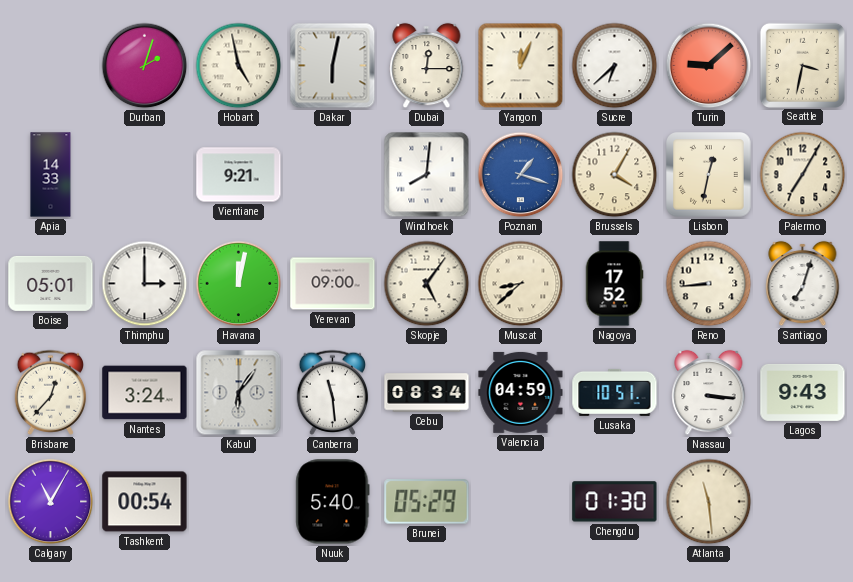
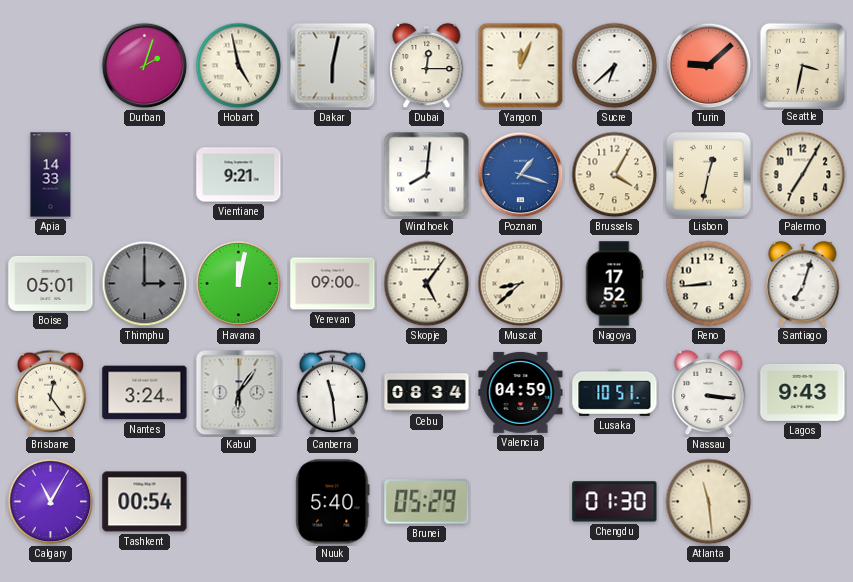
Thimphu dial: white -> grey (145, 284)
Brisbane: 12:37 -> 12:24 (51, 392)
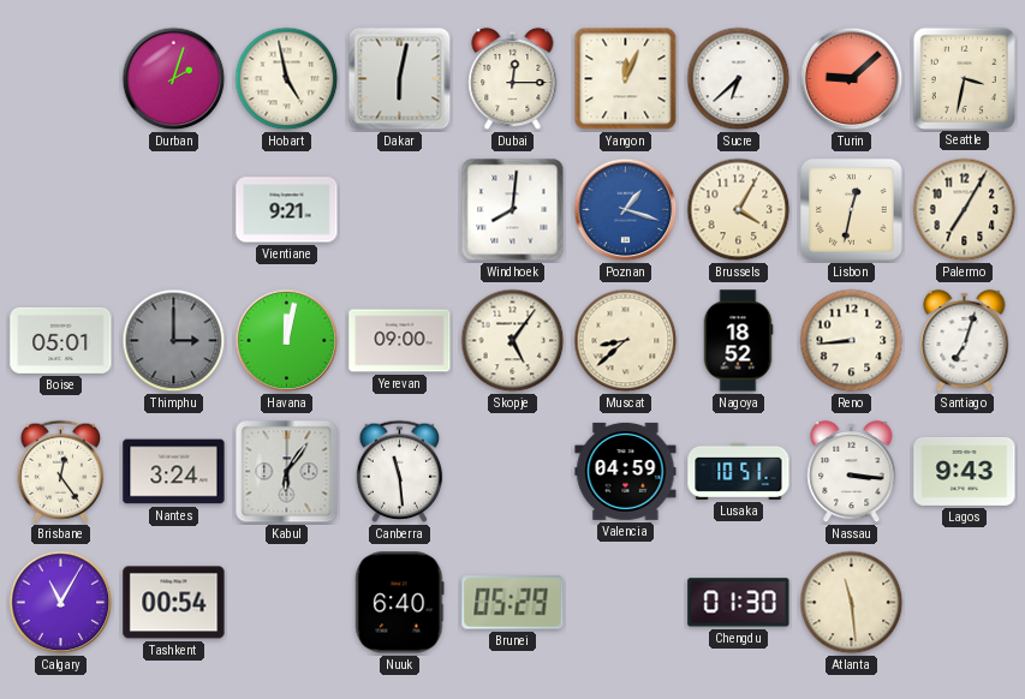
Apia: 14:33 -> none (51, 175)
Nagoya: 17:52 -> 18:52 (738, 341)
Cebu: 08:34 -> none (427, 393)
Nuuk: 5:40 -> 6:40 (400, 603)
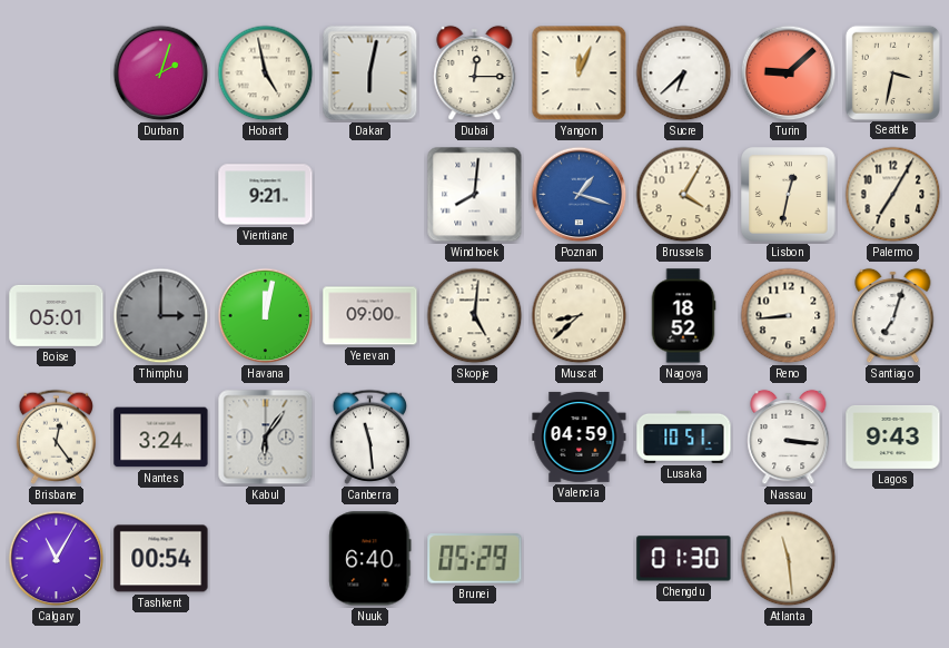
Skopje: 5:06 -> 5:01 (475, 316)
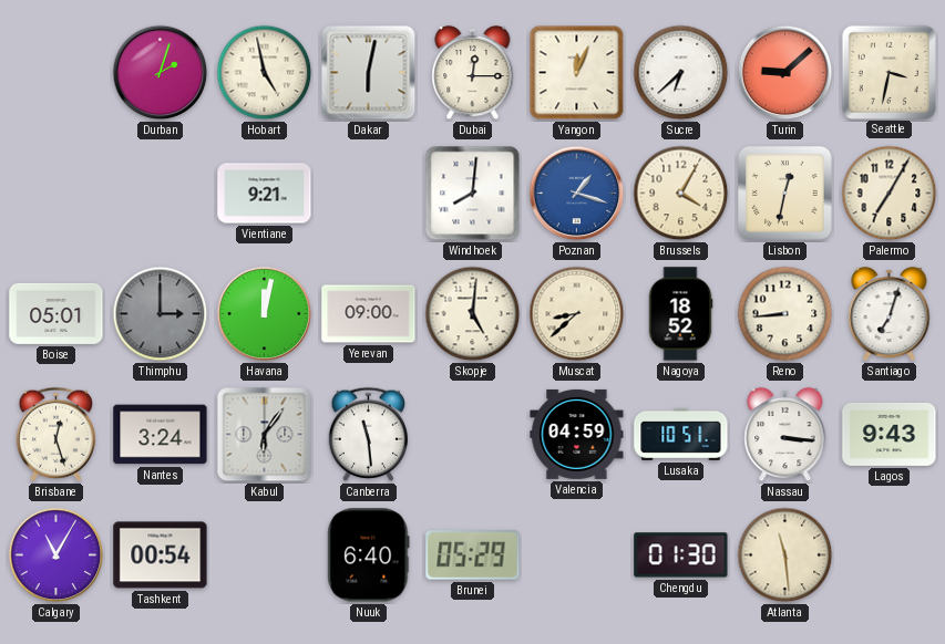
Brisbane: 12:24 -> 12:27 (57, 434)
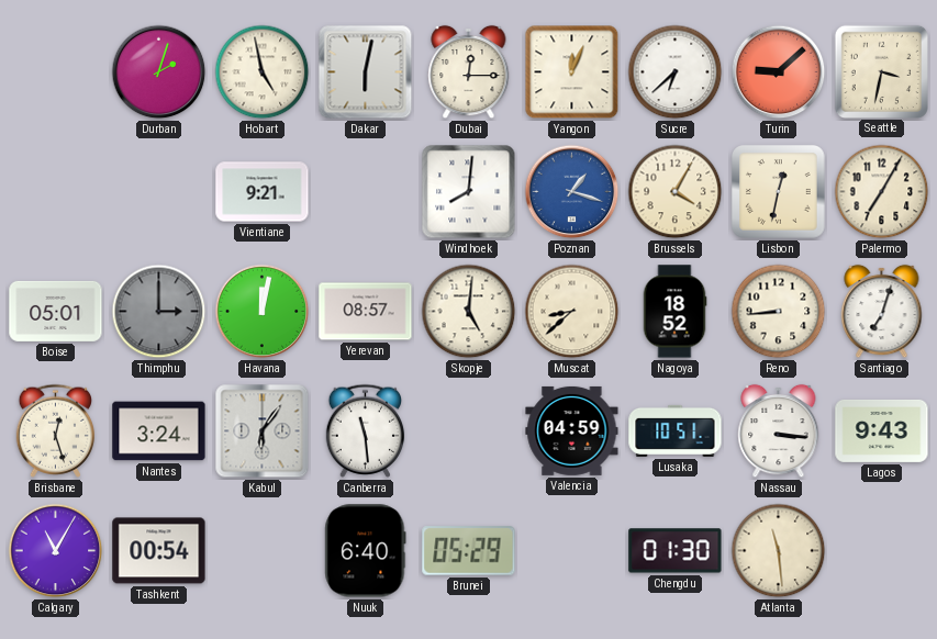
Yerevan: 09:00 -> 08:57 (366, 312)
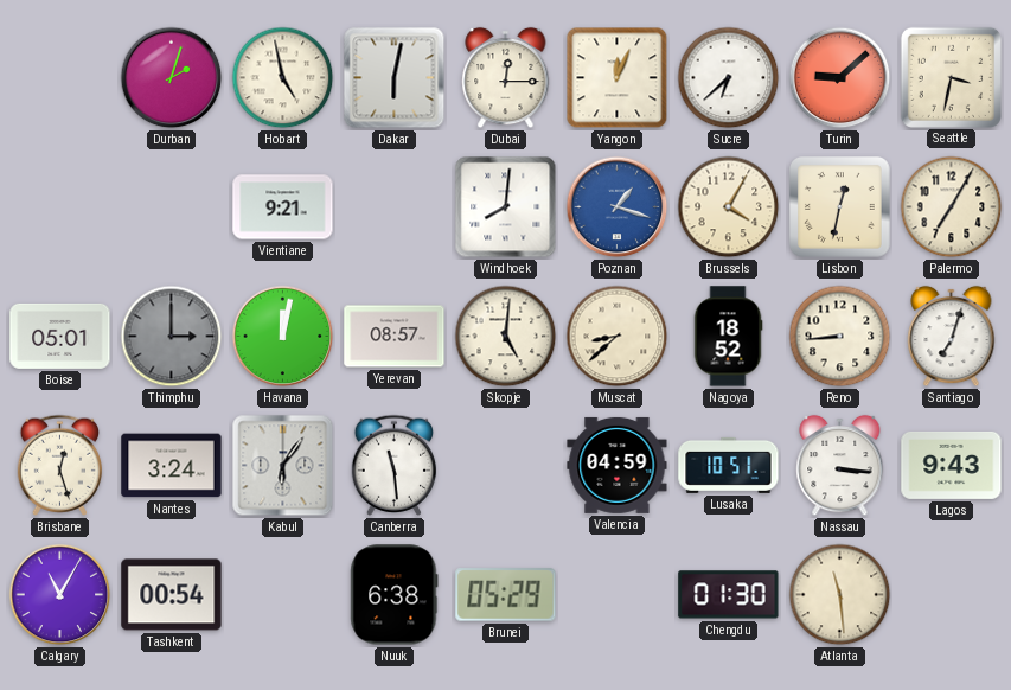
Nuuk: 6:40 -> 6:38 (395, 595)
